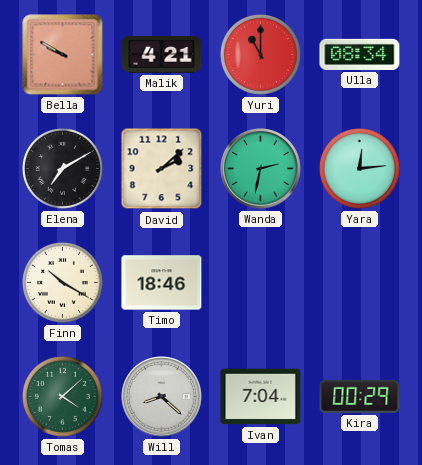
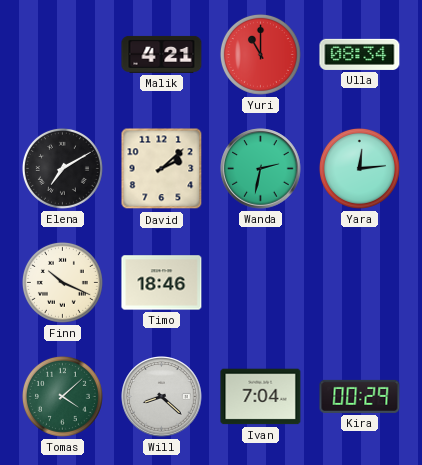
Bella: 9:50 -> none (63, 55)
Finn: 10:20 -> 10:19 (62, 282)
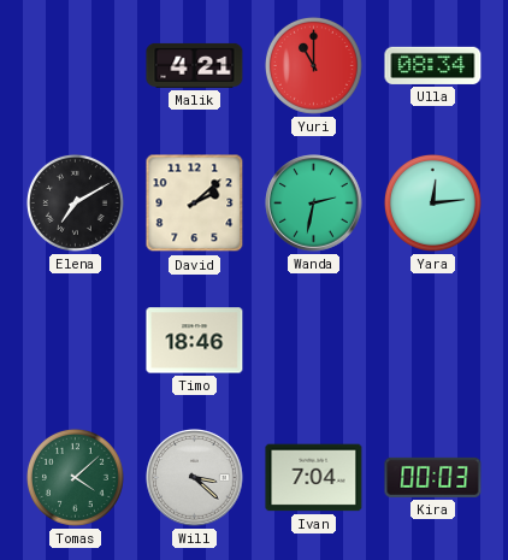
Finn: 10:19 -> none (62, 282)
Will: 8:22 -> 3:22 (195, 478)
Kira: 00:29 -> 00:03 (433, 477)
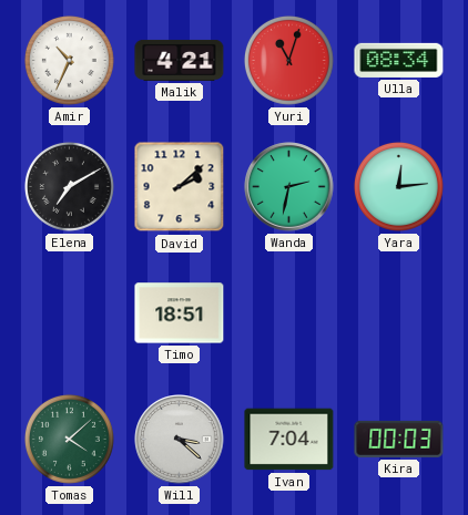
Amir: none -> 10:34 (69, 60)
Yuri: 11:00 -> 11:03 (288, 60)
Timo: 18:46 -> 18:51 (180, 313)
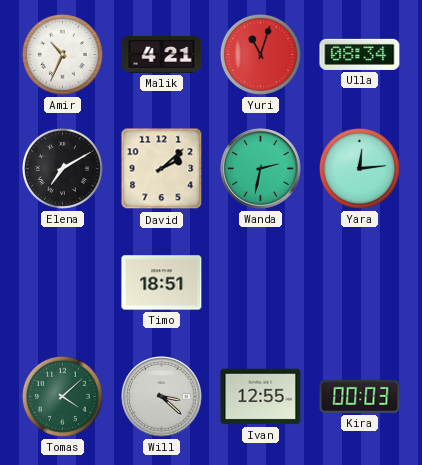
Ivan: 7:04 -> 12:55 (261, 397)
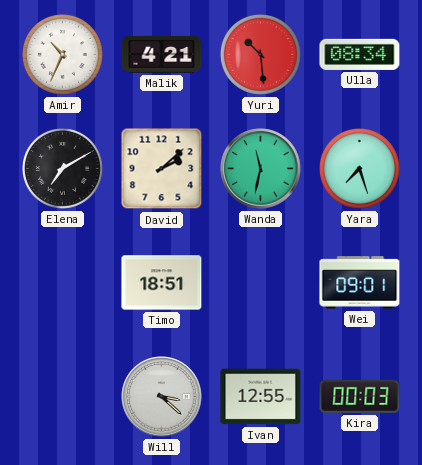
Yuri: 11:03 -> 10:29 (260, 54)
Wanda: 2:32 -> 11:32 (261, 169)
Yara: 12:14 -> 7:27 (359, 168)
Wei: none -> 09:01 (360, 283)
Tomas: 4:08 -> none (62, 396)
